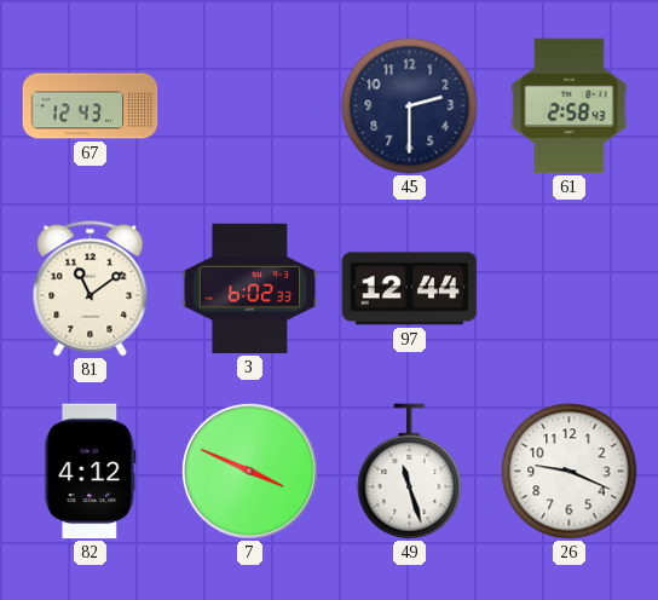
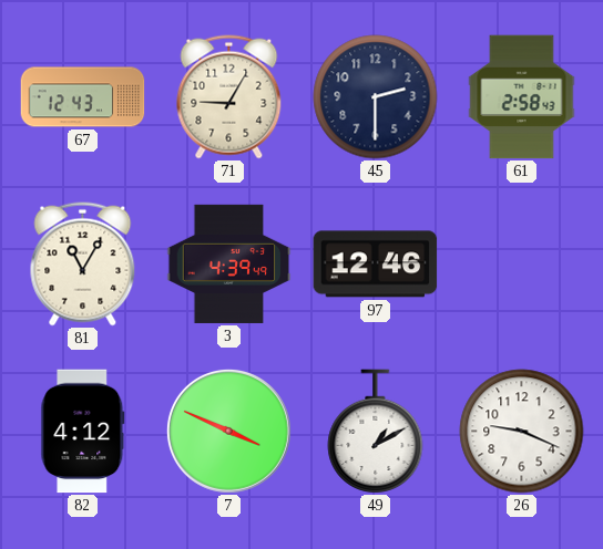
71: none -> 9:05 (229, 97)
81: 11:09 -> 11:05 (83, 265)
3: 6:02 -> 4:39 (229, 263)
97: 12:44 -> 12:46 (376, 265)
49: 11:27 -> 1:10 (376, 431)
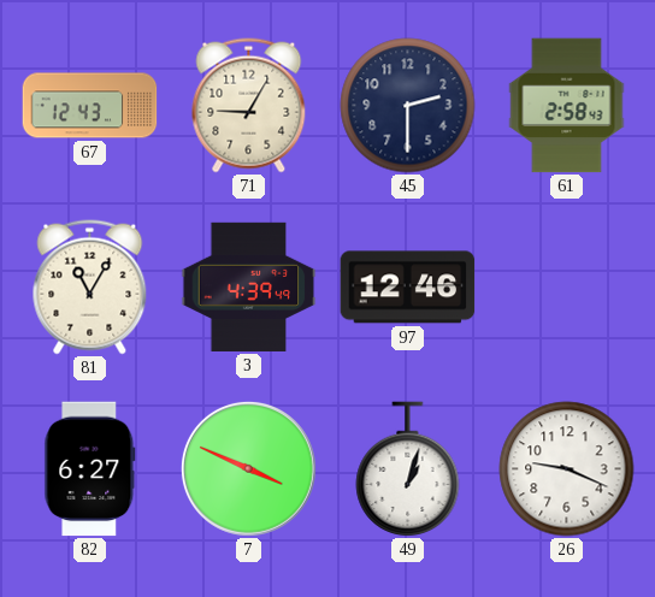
82: 4:12 -> 6:27 (90, 469)
49: 1:10 -> 1:03 (408, 468)
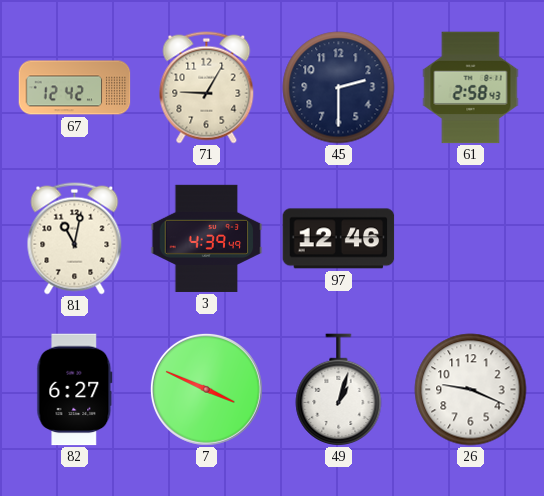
67: 12:43 -> 12:42 (75, 88)
81: 11:05 -> 11:02 (75, 239)
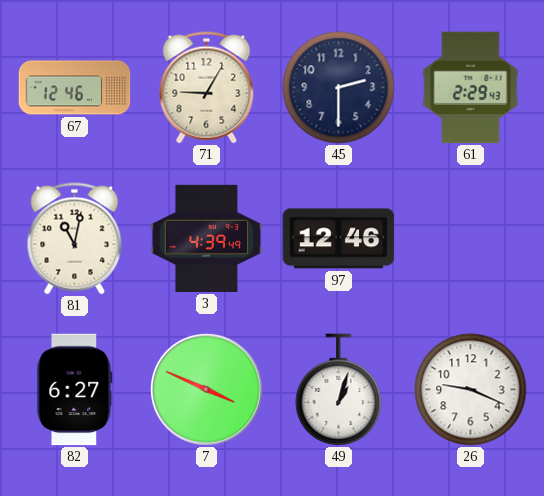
67: 12:42 -> 12:46 (75, 88)
61: 2:58 -> 2:29 (471, 88)
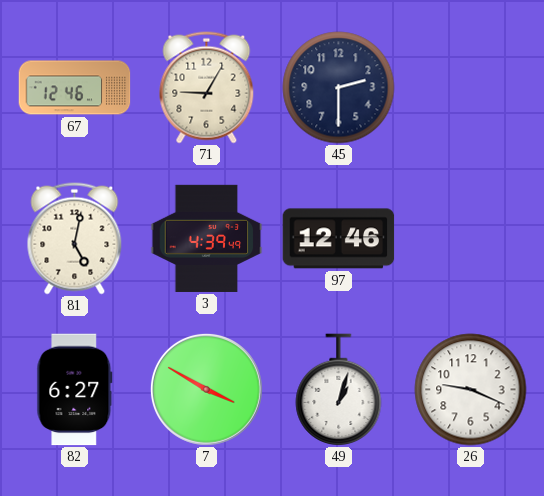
61: 2:29 -> none (471, 88)
81: 11:02 -> 5:02 (75, 239)
7: 3:49 -> 3:50 (206, 389)
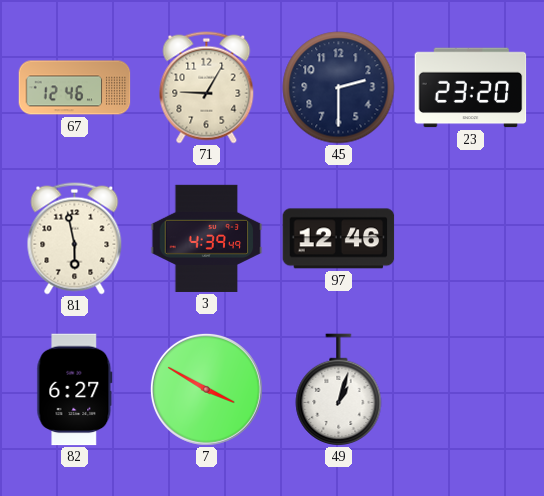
23: none -> 23:20 (471, 88)
81: 5:02 -> 5:58 (75, 239)
26: 9:19 -> none (471, 390)
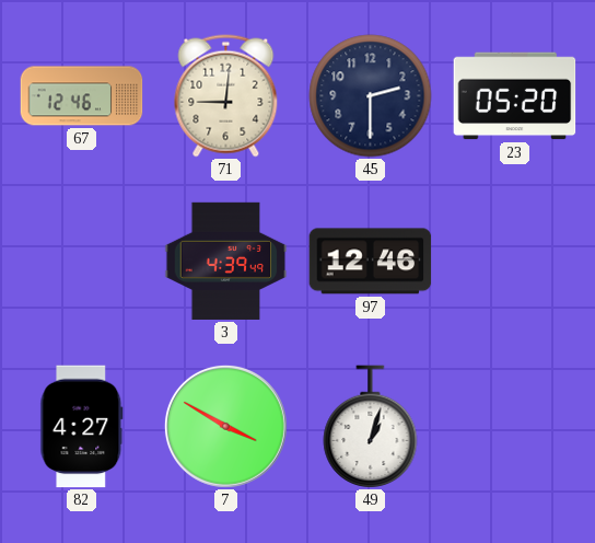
71: 9:05 -> 9:01 (226, 96)
23: 23:20 -> 05:20 (515, 96)
81: 5:58 -> none (75, 239)
82: 6:27 -> 4:27 (82, 427)
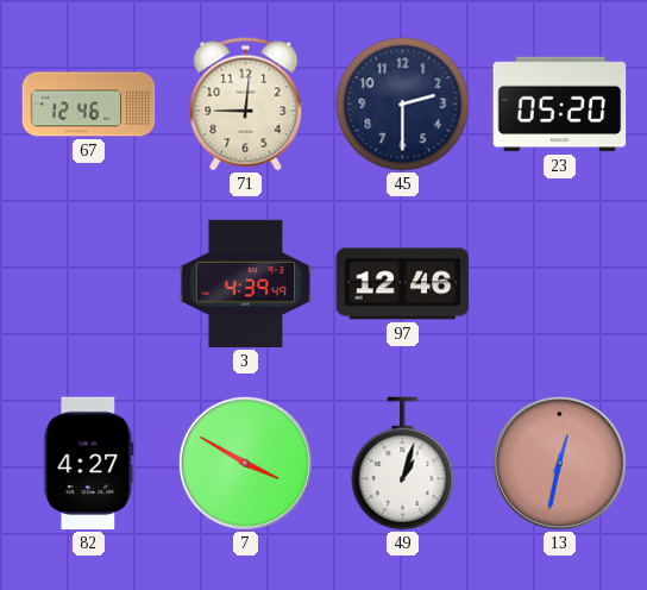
13: none -> 12:32 (559, 463)
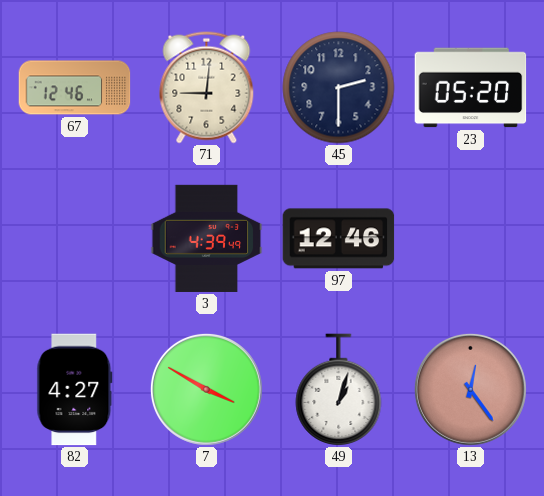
13: 12:32 -> 12:24 (470, 389)
